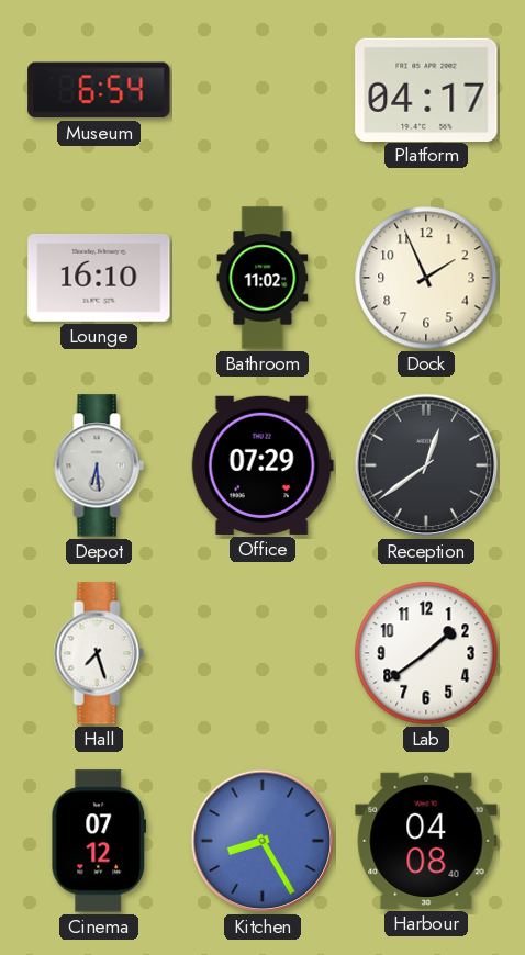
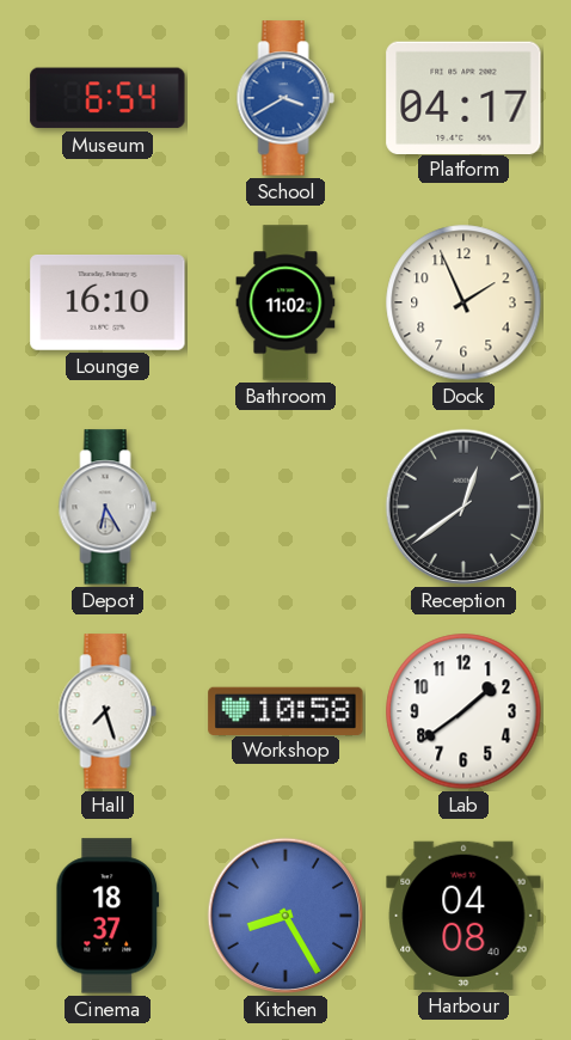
School: none -> 3:40 (285, 98)
Depot: 6:29 -> 6:25 (108, 507)
Office: 07:29 -> none (262, 465)
Workshop: none -> 10:58 (285, 710)
Cinema: 07:12 -> 18:37 (108, 916)
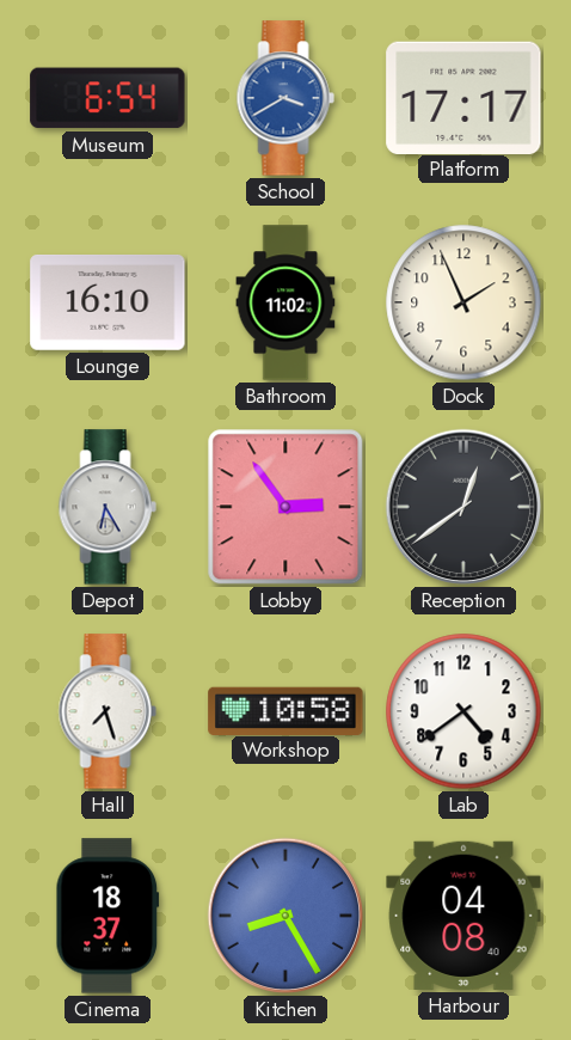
Platform: 04:17 -> 17:17 (463, 97)
Lobby: none -> 2:54 (285, 507)
Lab: 1:39 -> 4:39 (463, 711)
